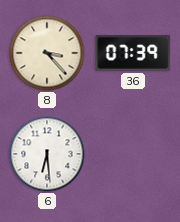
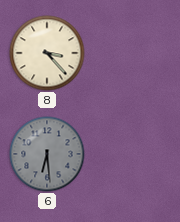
36: 07:39 -> none (133, 53)
6 dial: white -> grey (47, 154)
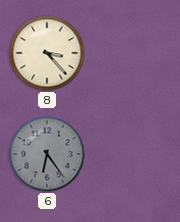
6: 6:29 -> 6:24 (47, 154)
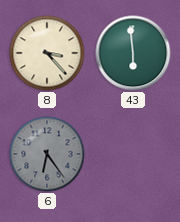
43: none -> 5:59 (133, 53)
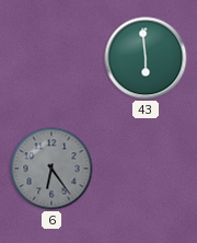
8: 3:23 -> none (47, 53)
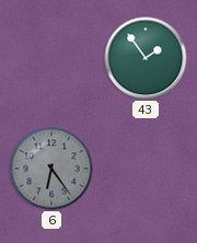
43: 5:59 -> 1:54 (146, 58)
